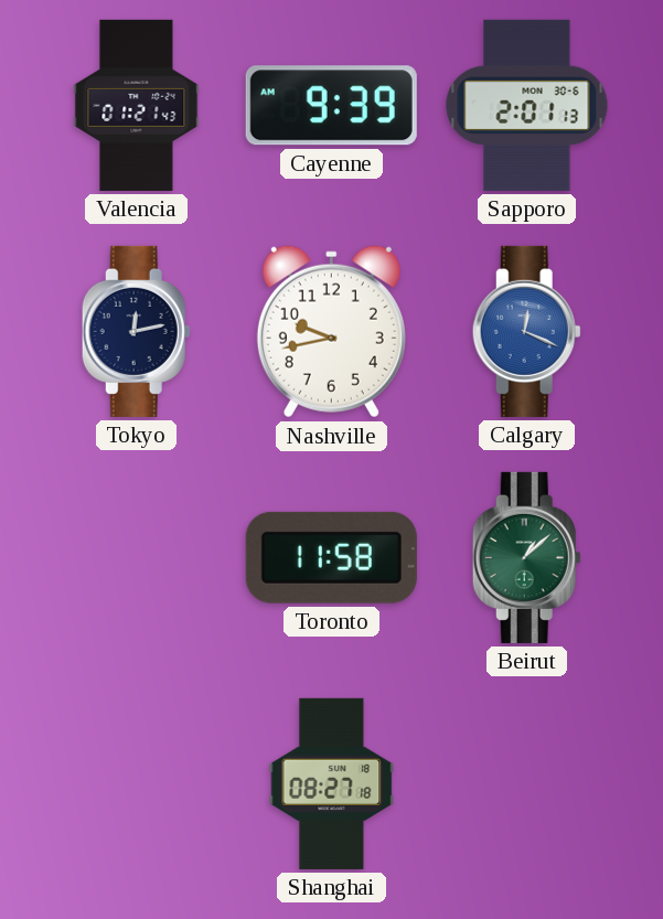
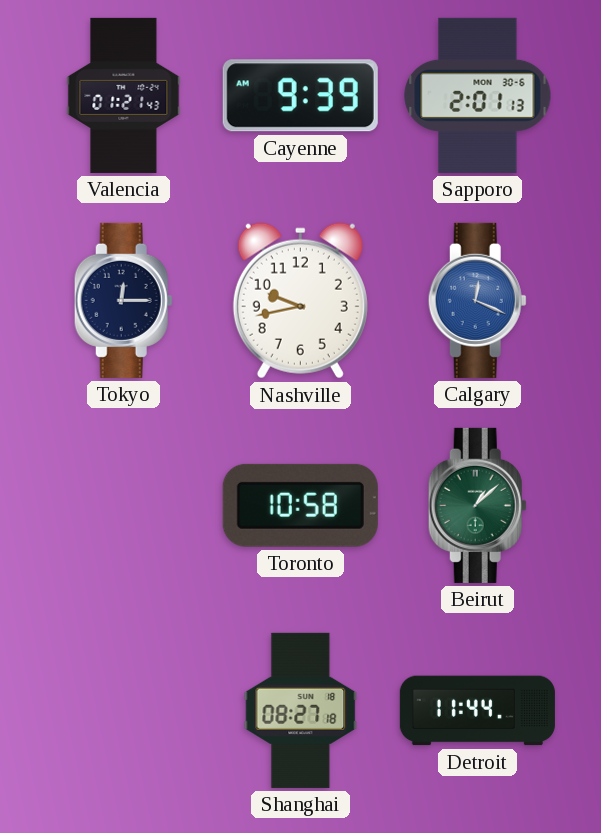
Tokyo: 12:13 -> 12:15 (123, 300)
Toronto: 11:58 -> 10:58 (300, 505)
Detroit: none -> 11:44 (477, 711)
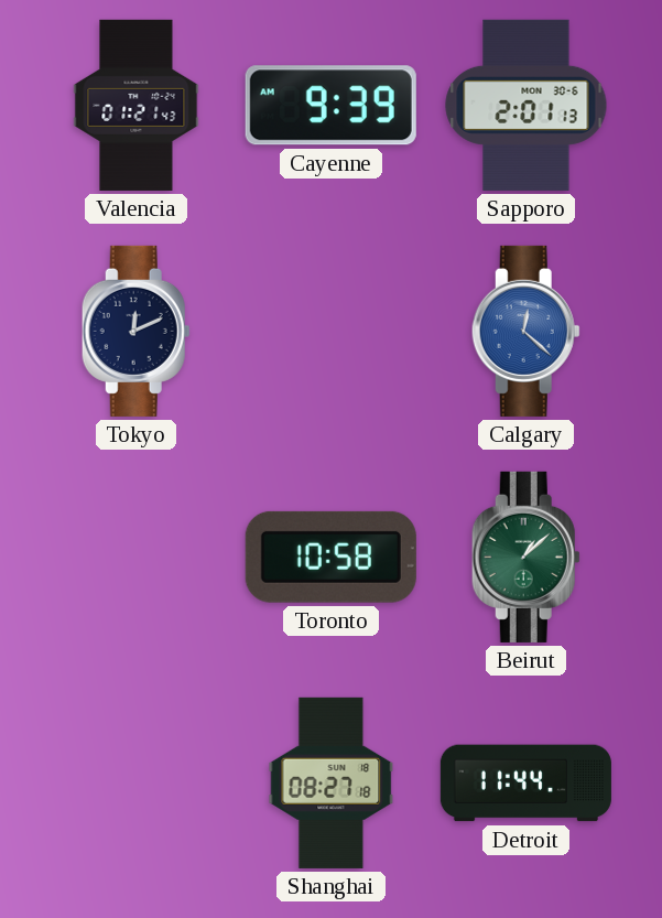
Tokyo: 12:15 -> 12:11 (135, 331)
Nashville: 9:43 -> none (300, 301)
Calgary: 12:19 -> 12:22 (525, 331)
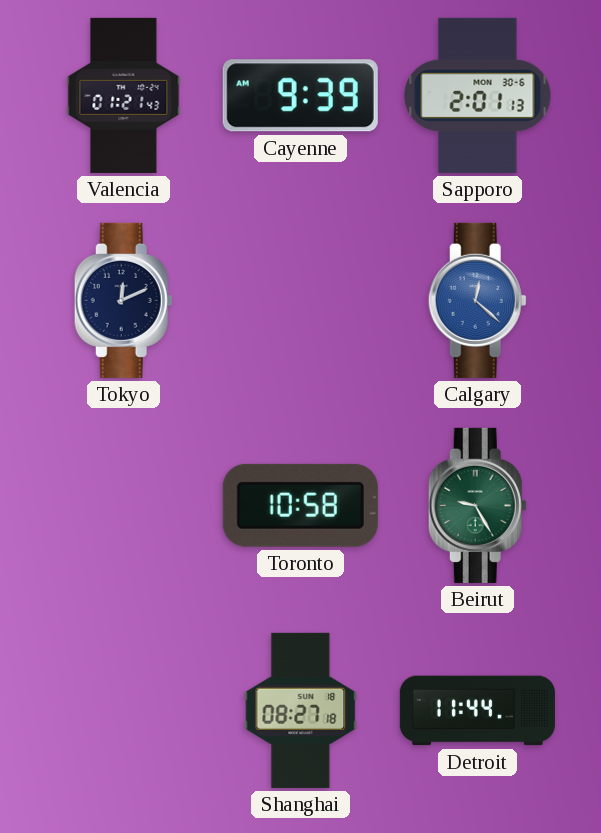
Beirut: 1:08 -> 9:25 (477, 505)
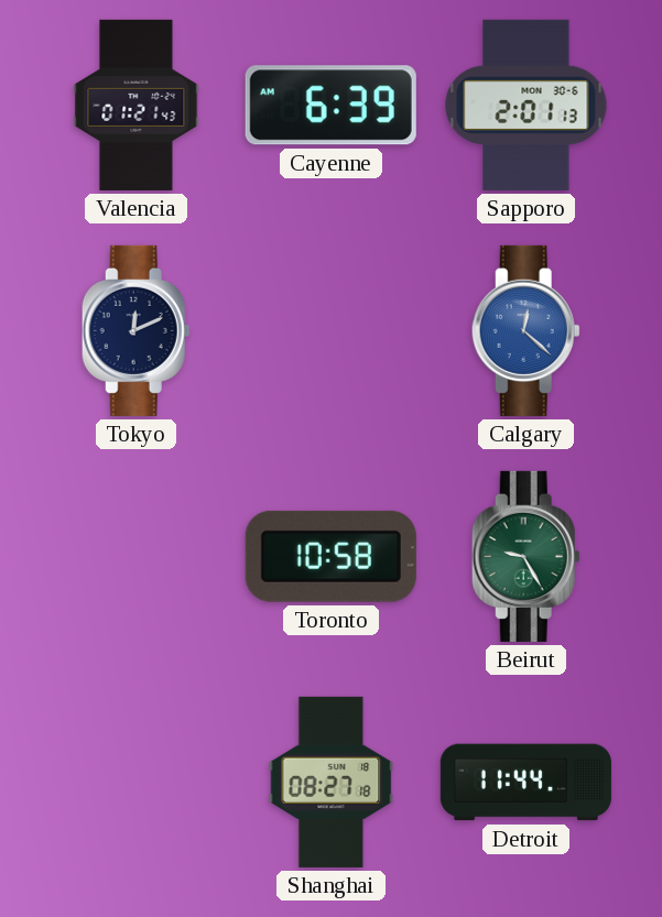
Cayenne: 9:39 -> 6:39 (330, 106)
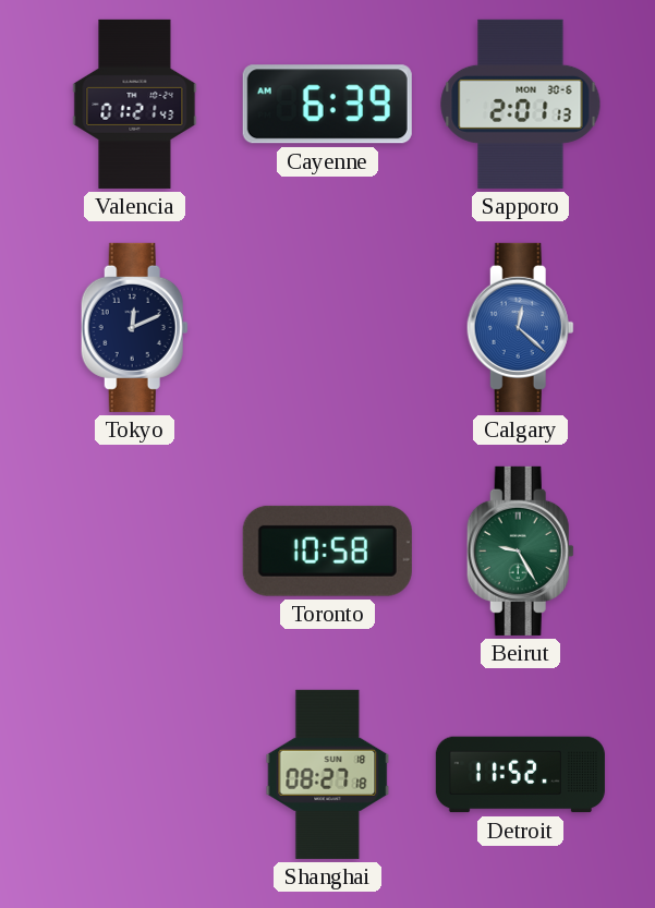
Detroit: 11:44 -> 11:52 (520, 775)
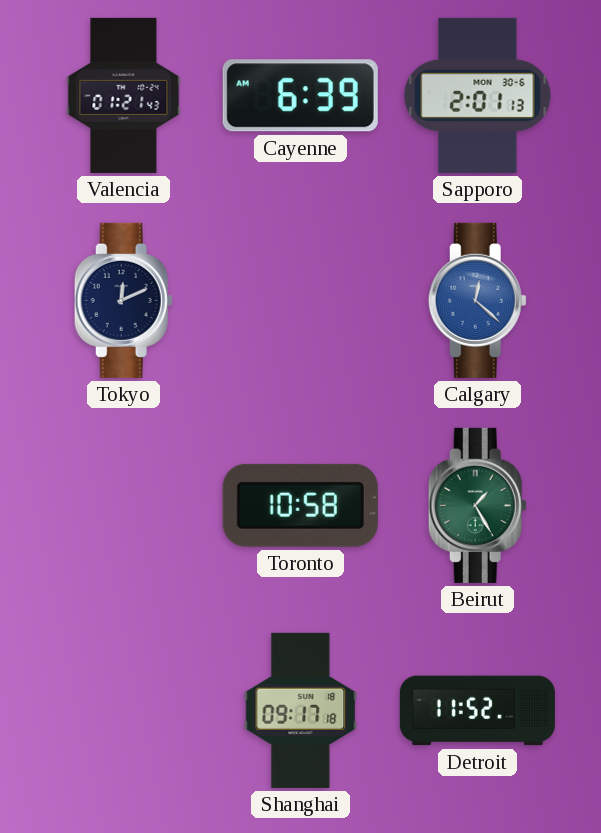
Beirut: 9:25 -> 1:25 (477, 505)
Shanghai: 08:27 -> 09:17 (301, 710)
